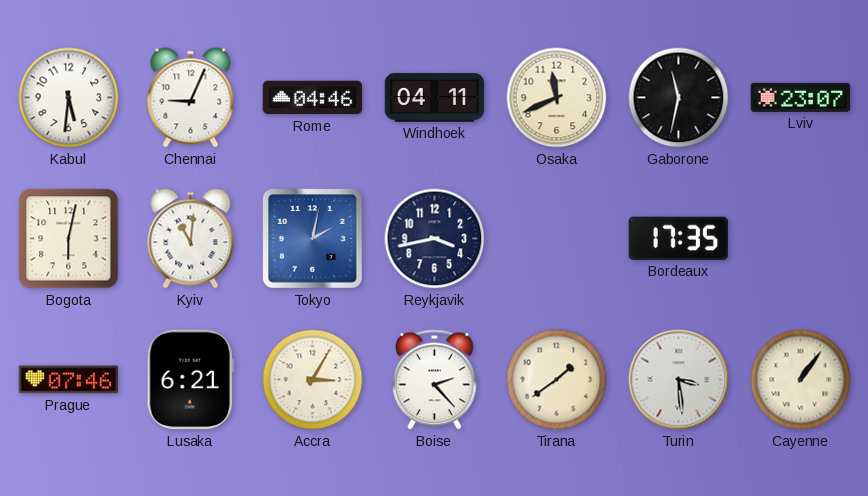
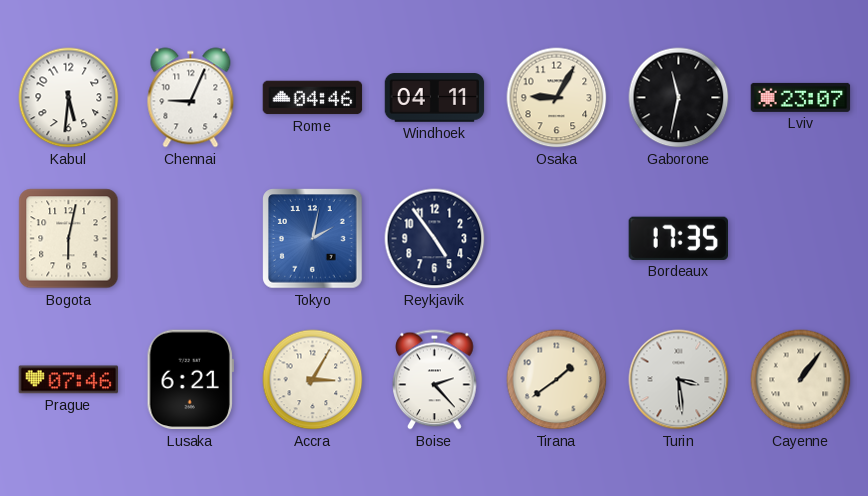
Osaka: 11:41 -> 9:05 (557, 98)
Kyiv: 11:01 -> none (191, 239)
Reykjavik: 3:43 -> 4:54 (435, 239)
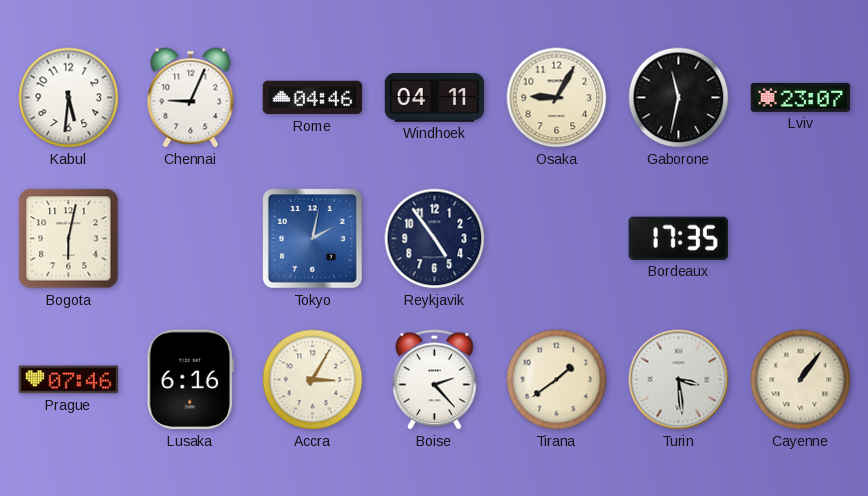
Lusaka: 6:21 -> 6:16 (190, 380)
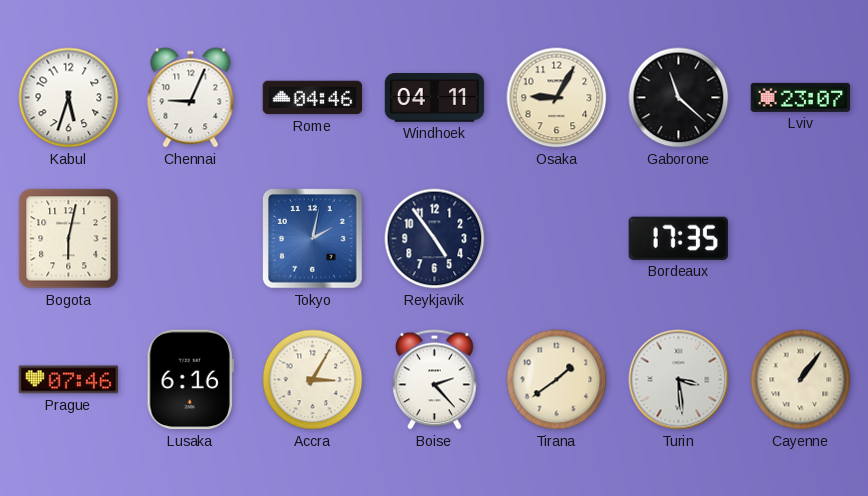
Kabul: 5:31 -> 5:33 (69, 98)
Gaborone: 11:32 -> 11:22 (679, 98)
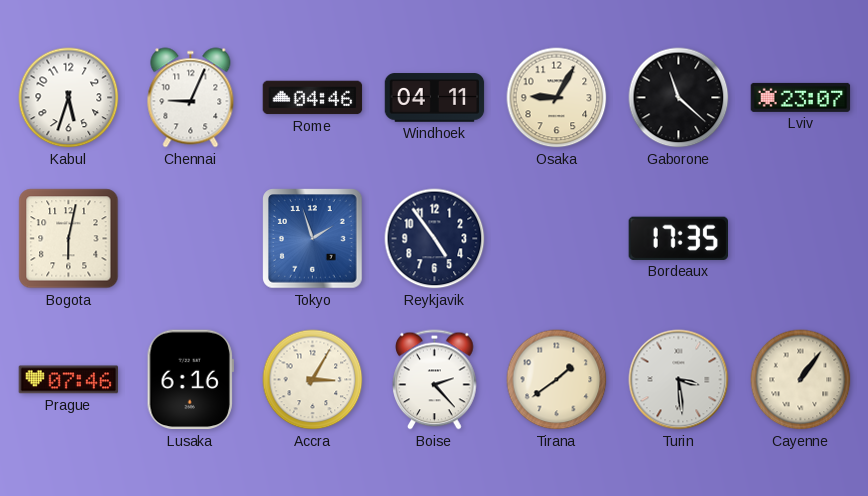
Tokyo: 2:02 -> 1:57 (313, 239)
